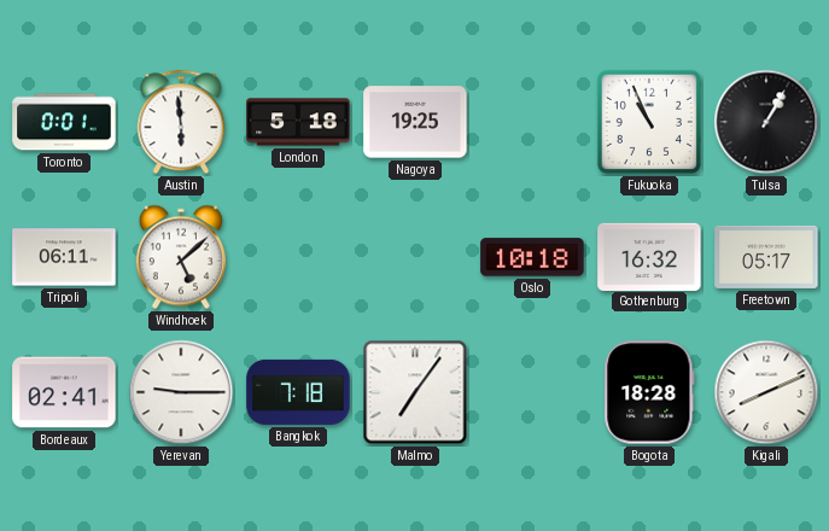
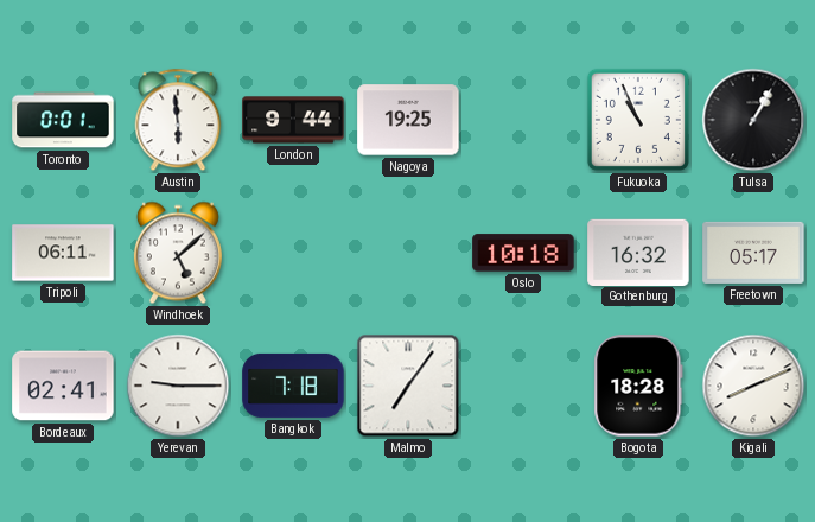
London: 5:18 -> 9:44 (293, 120)
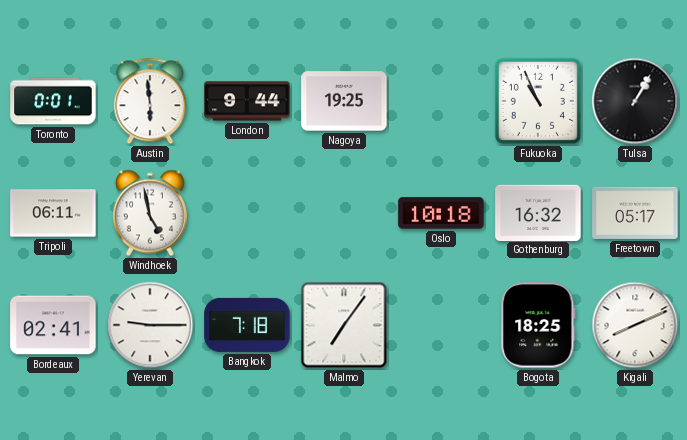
Windhoek: 5:08 -> 4:58 (150, 213)
Bogota: 18:28 -> 18:25 (538, 325)
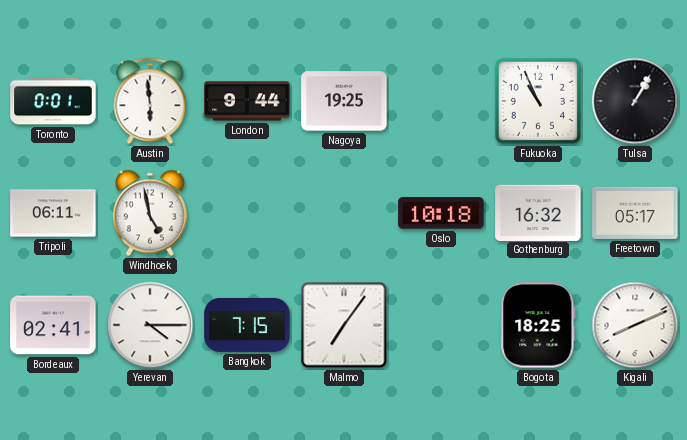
Yerevan: 9:15 -> 4:15 (150, 325)
Bangkok: 7:18 -> 7:15 (247, 325)
